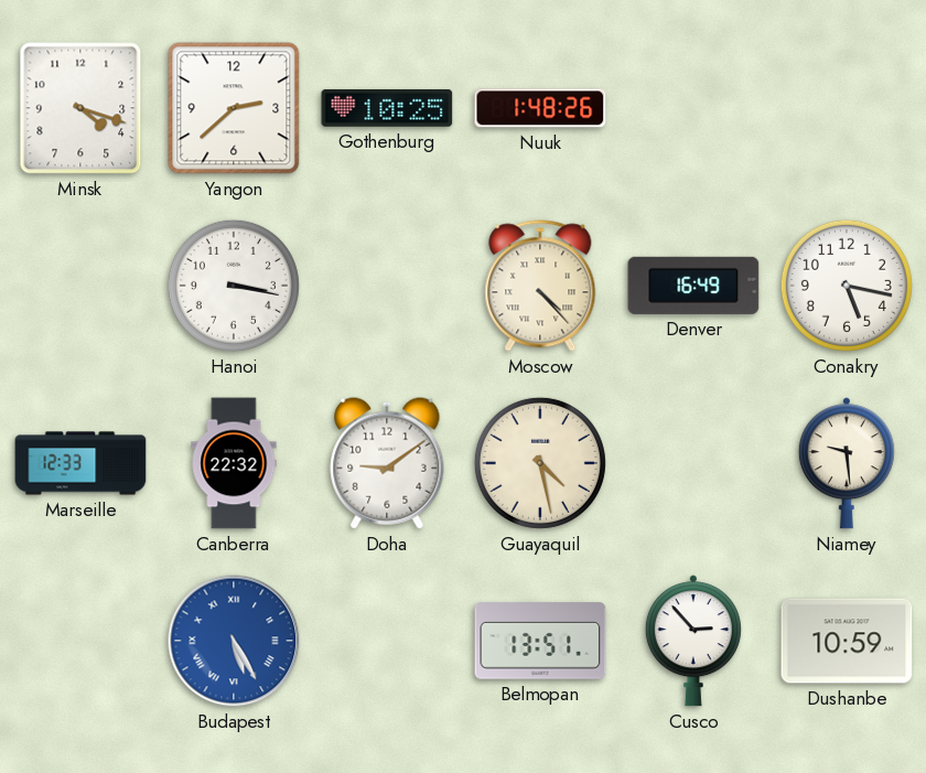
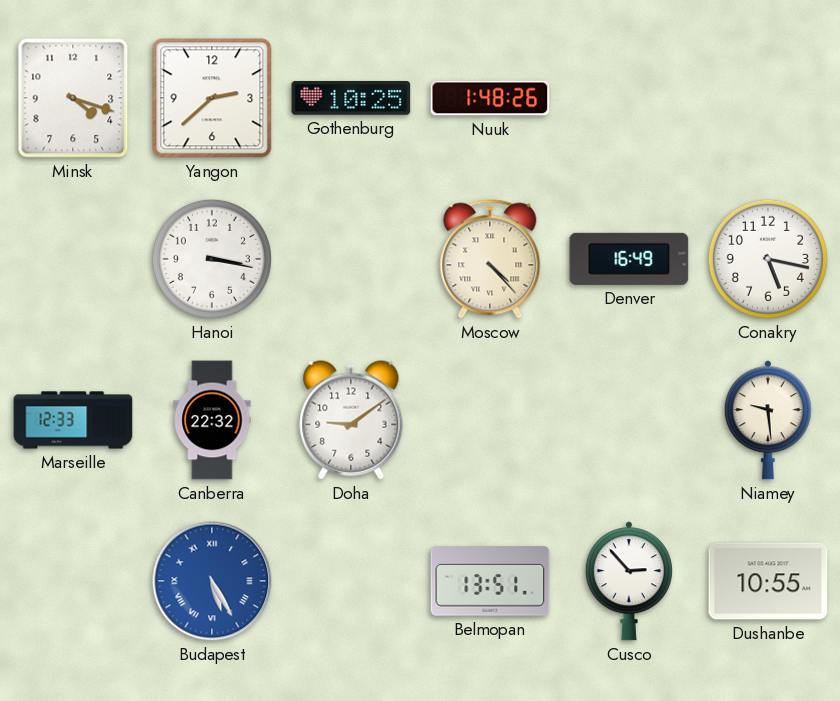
Guayaquil: 4:28 -> none (540, 463)
Dushanbe: 10:59 -> 10:55 (768, 581)
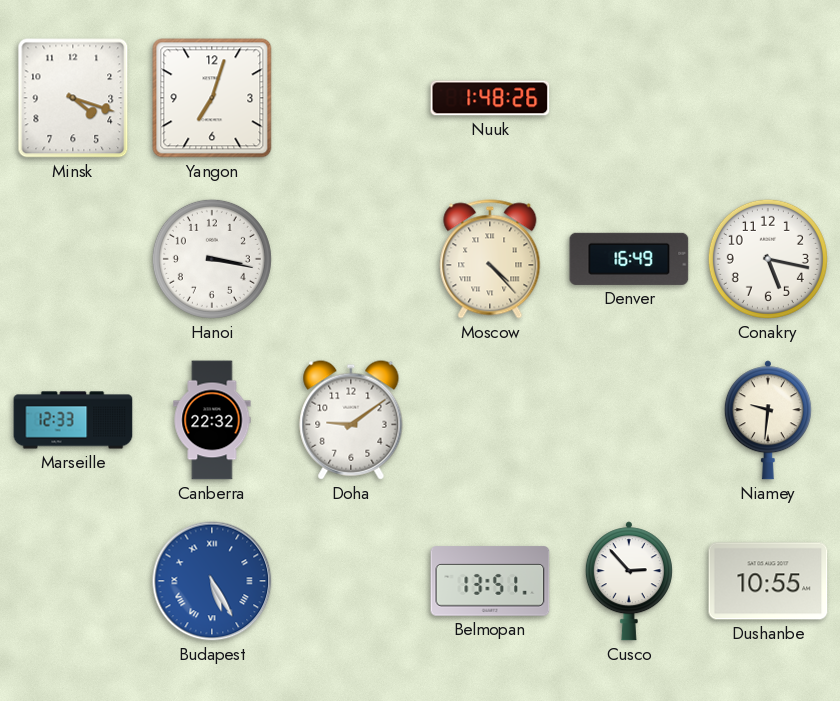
Yangon: 2:38 -> 7:03 (212, 98)
Gothenburg: 10:25 -> none (351, 98)
Niamey: 9:29 -> 9:31 (768, 420)
